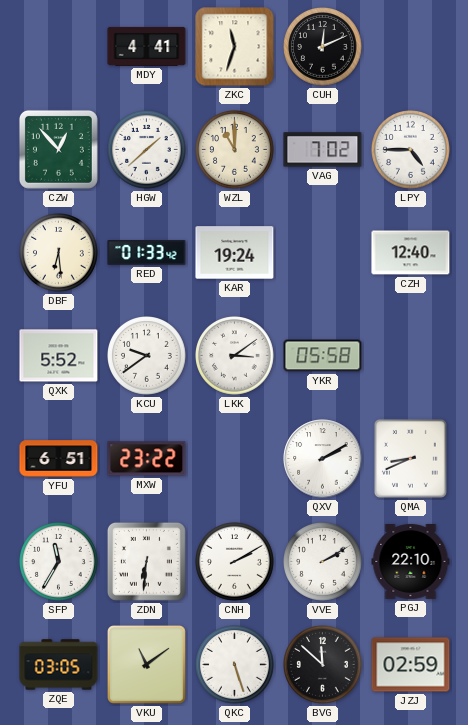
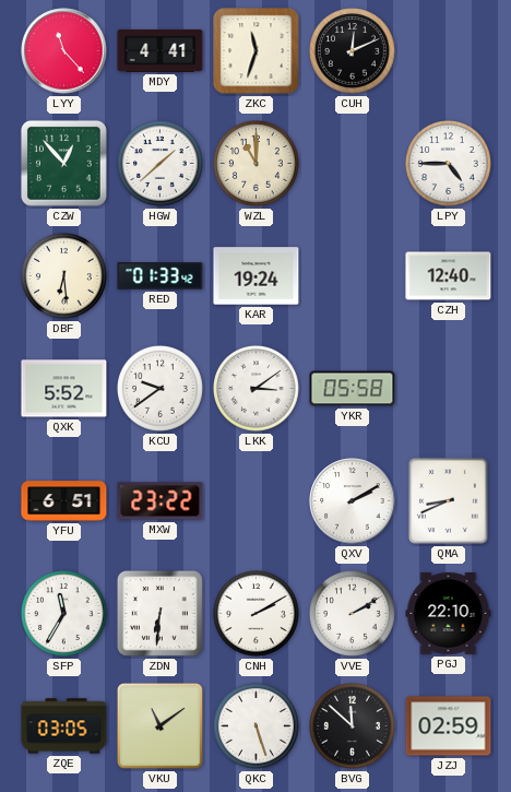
LYY: none -> 11:23 (64, 51)
VAG: 7:02 -> none (323, 150)
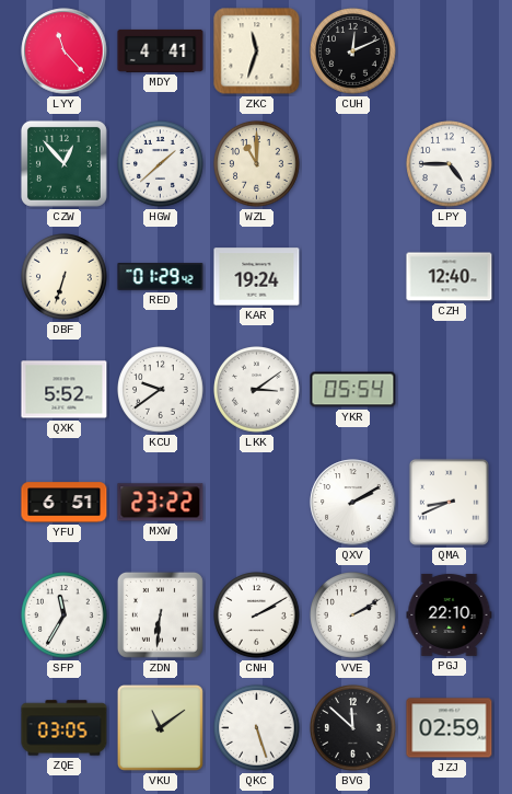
DBF: 6:29 -> 6:33 (65, 277)
RED: 01:33 -> 01:29 (161, 277)
YKR: 05:58 -> 05:54 (353, 390)
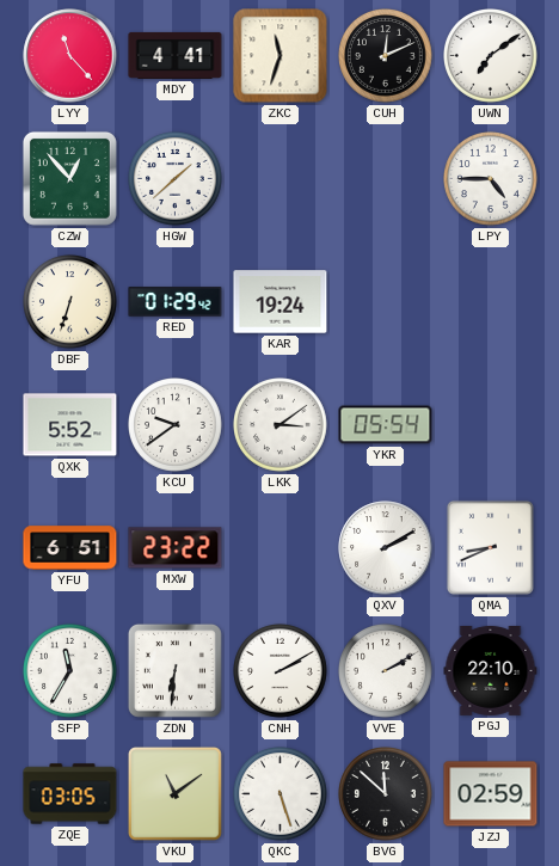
UWN: none -> 7:09 (491, 56)
WZL: 11:00 -> none (257, 164)
CZH: 12:40 -> none (450, 277)
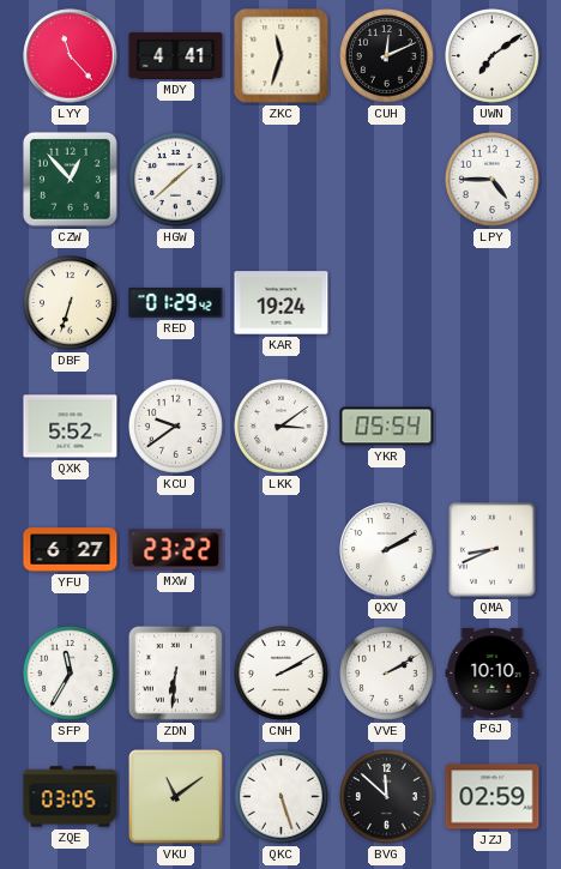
YFU: 6:51 -> 6:27 (71, 550)
PGJ: 22:10 -> 10:10 (493, 672)
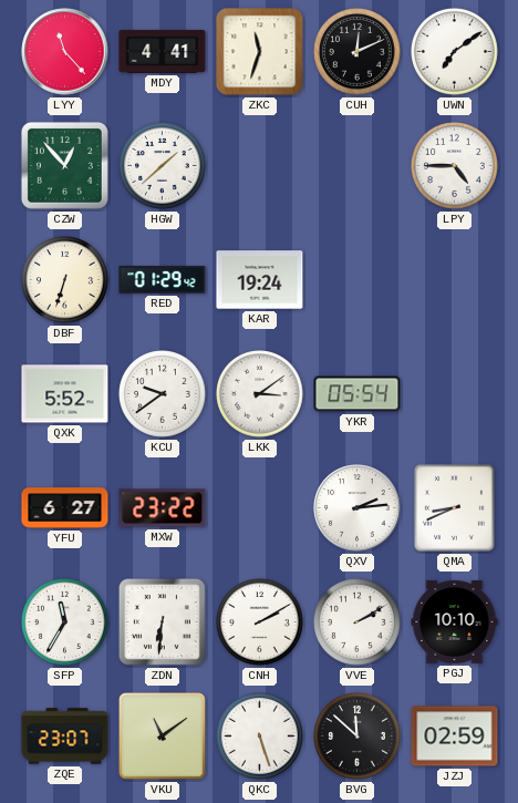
QXV: 2:10 -> 2:14 (358, 508)
ZQE: 03:05 -> 23:07 (65, 737)
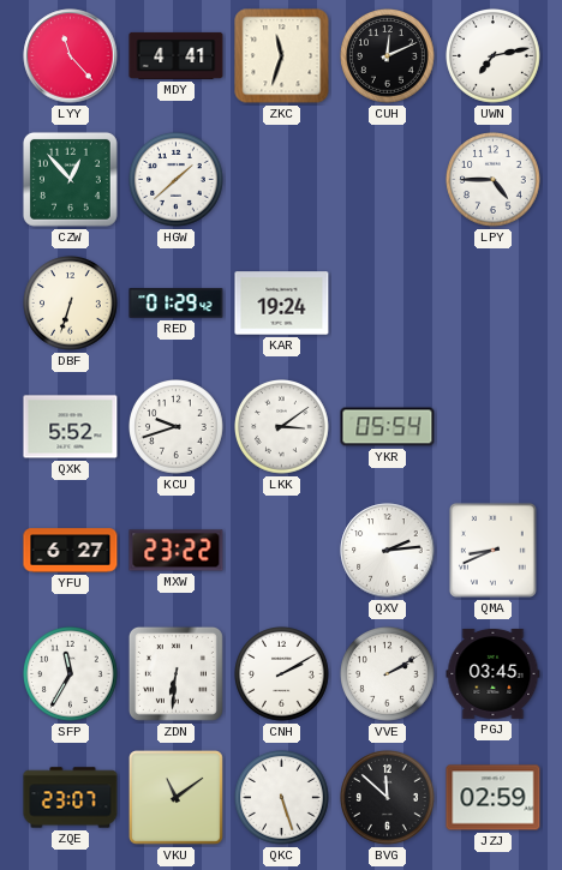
UWN: 7:09 -> 7:13 (494, 56)
KCU: 9:39 -> 9:42 (177, 427)
PGJ: 10:10 -> 03:45 (494, 673)
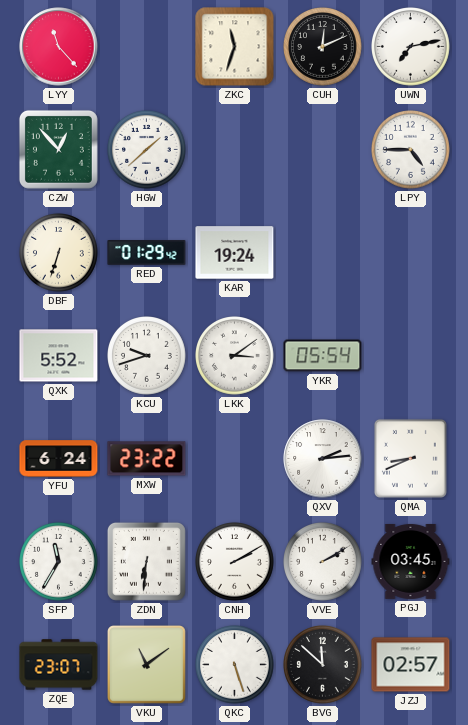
MDY: 4:41 -> none (177, 55)
YFU: 6:27 -> 6:24 (59, 459)
JZJ: 02:59 -> 02:57 (411, 665)
